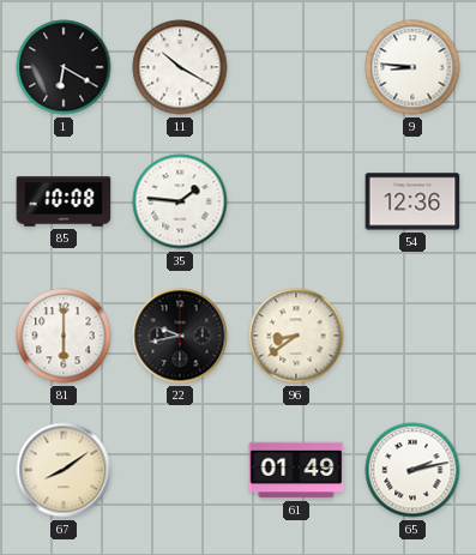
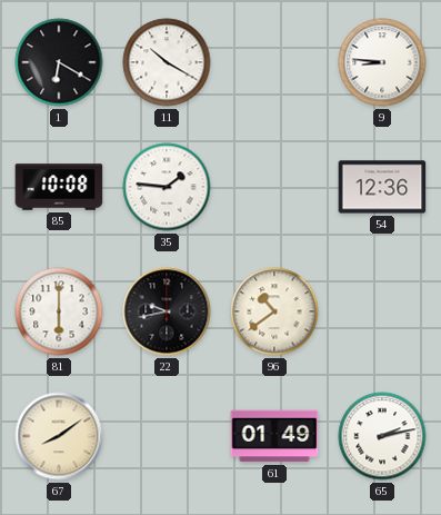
96: 8:39 -> 10:39 (274, 311)
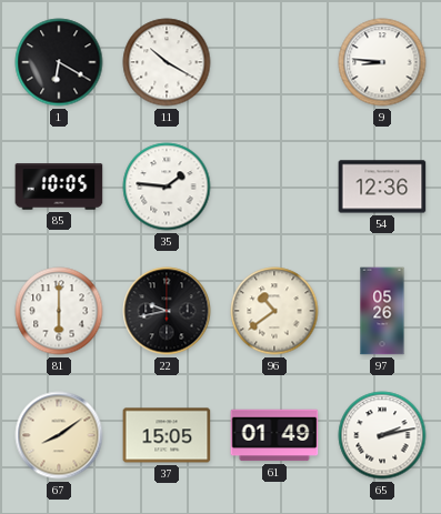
85: 10:08 -> 10:05 (59, 187)
97: none -> 05:26 (382, 311)
37: none -> 15:05 (167, 435)
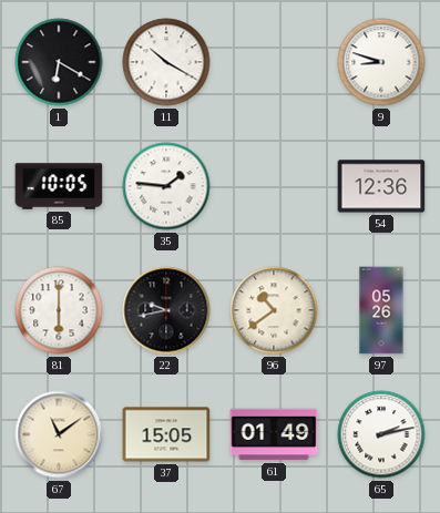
9: 8:46 -> 8:48 (381, 62)
67: 8:09 -> 11:09 (59, 434)
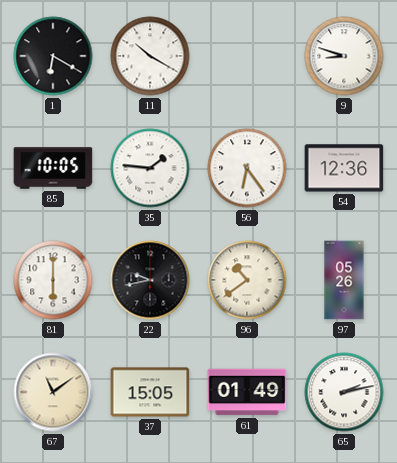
56: none -> 6:24 (247, 168)
